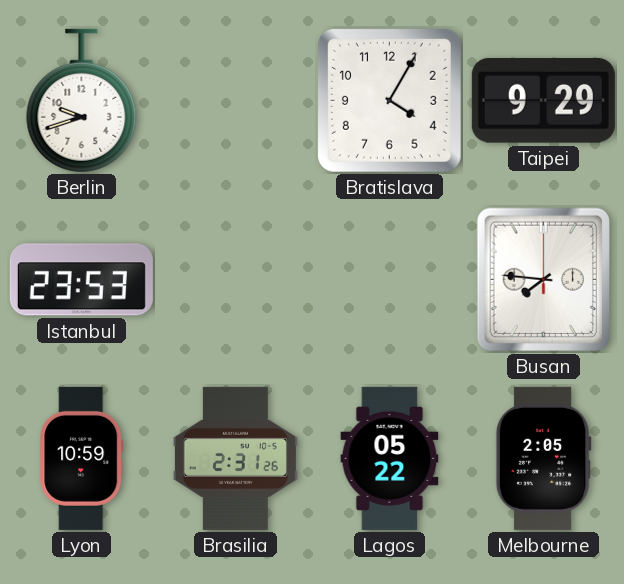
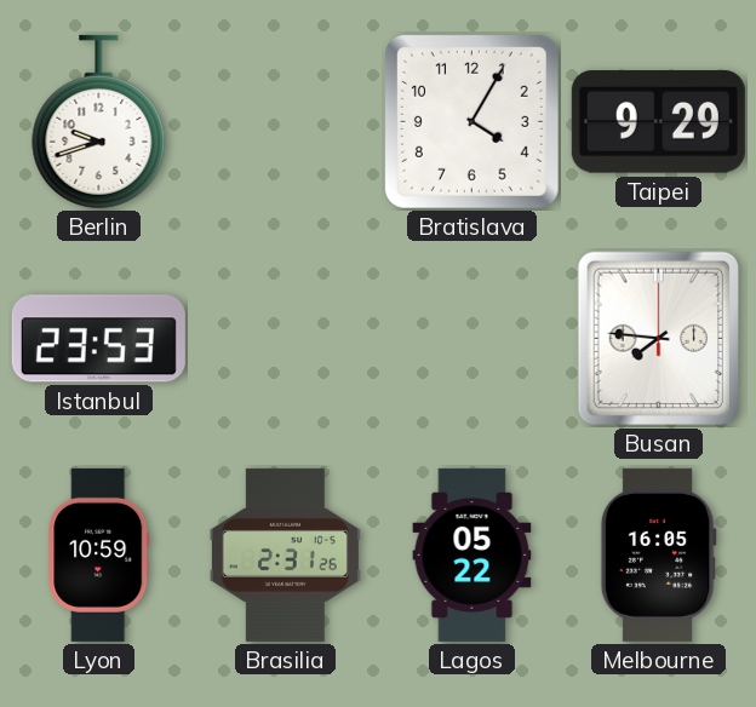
Melbourne: 2:05 -> 16:05 (658, 554)
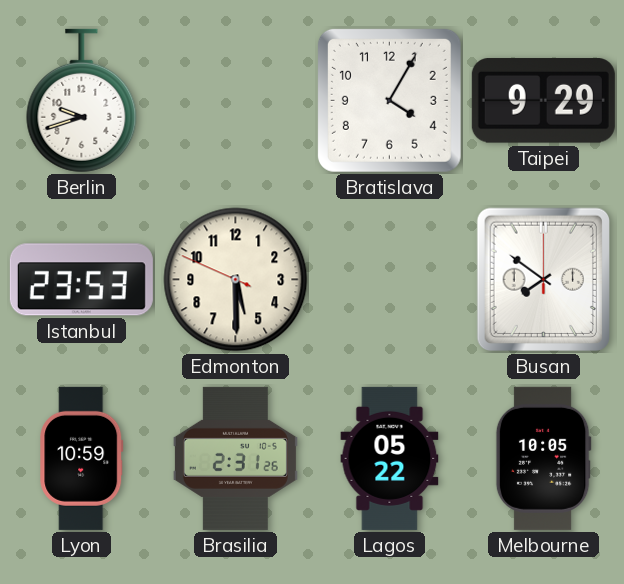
Edmonton: none -> 5:29 (236, 280)
Busan: 7:46 -> 7:51 (543, 280)
Melbourne: 16:05 -> 10:05 (543, 458)
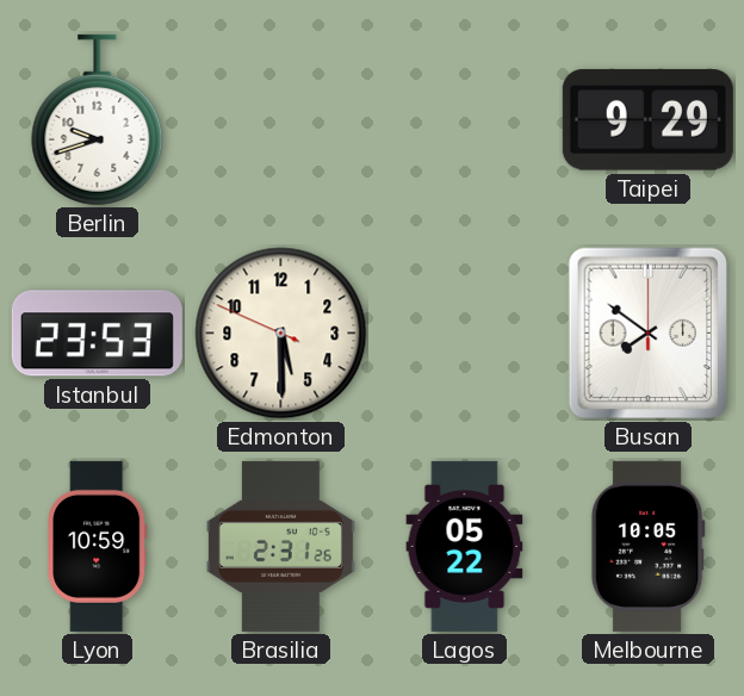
Bratislava: 4:05 -> none (389, 100)
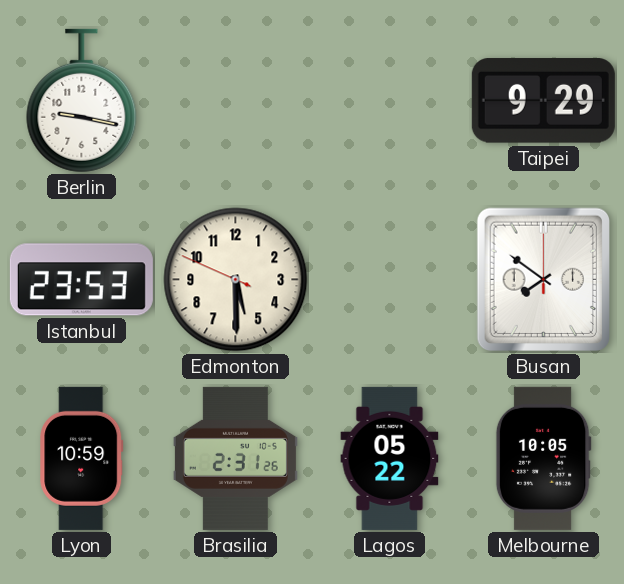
Berlin: 9:42 -> 9:17 (82, 101)
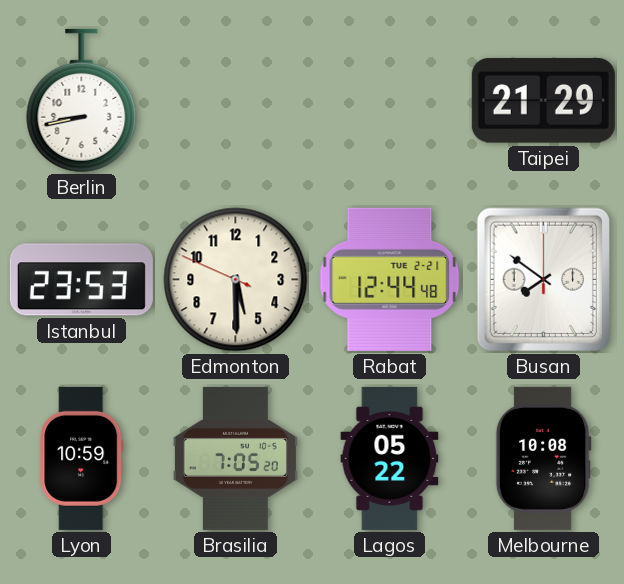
Berlin: 9:17 -> 8:43 (82, 101)
Taipei: 9:29 -> 21:29 (543, 101)
Rabat: none -> 12:44 (390, 279)
Brasilia: 2:31 -> 7:05 (235, 458)
Melbourne: 10:05 -> 10:08 (543, 458)
